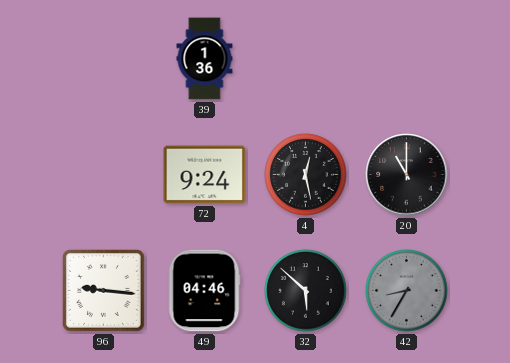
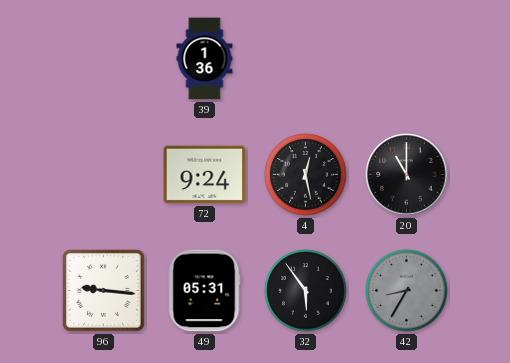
49: 04:46 -> 05:31 (204, 291)
32: 5:52 -> 5:54 (306, 291)
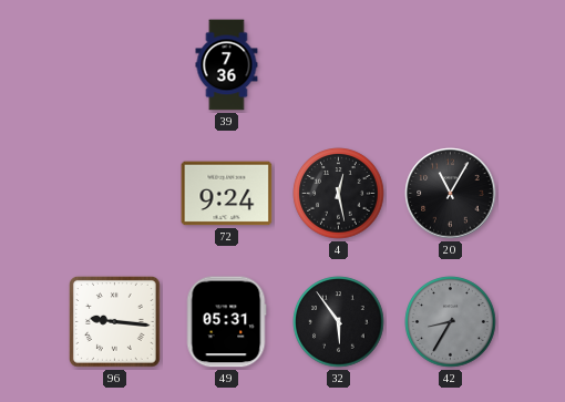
39: 1:36 -> 7:36 (227, 65)
20: 11:00 -> 11:05 (451, 194)
